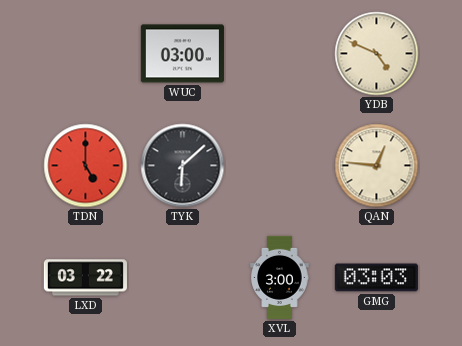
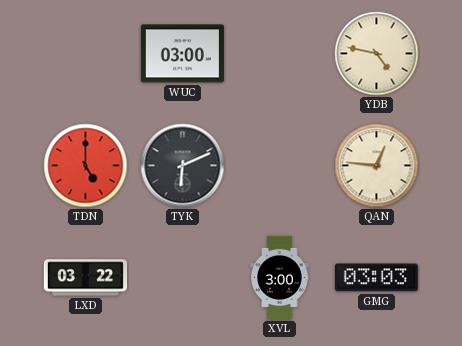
YDB: 4:49 -> 4:47 (377, 54)
TYK: 6:08 -> 6:11 (183, 166)
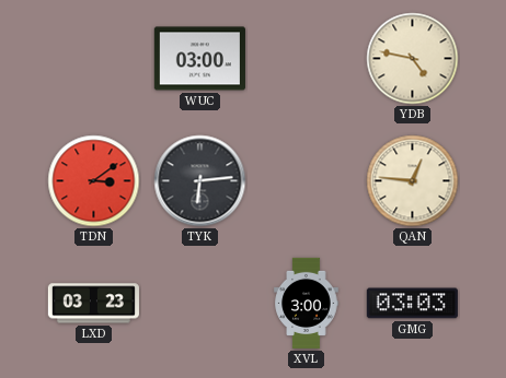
TDN: 5:00 -> 3:09 (94, 181)
TYK: 6:11 -> 6:14 (200, 181)
LXD: 03:22 -> 03:23 (93, 304)
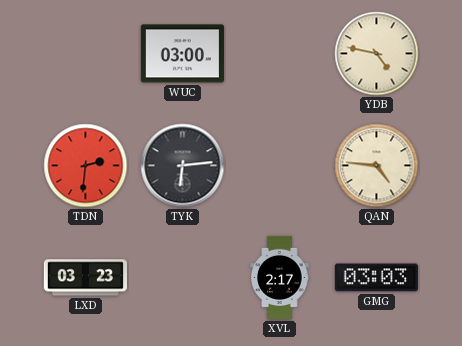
TDN: 3:09 -> 2:31 (86, 166)
QAN: 12:46 -> 4:46 (377, 166)
XVL: 3:00 -> 2:17 (280, 277)
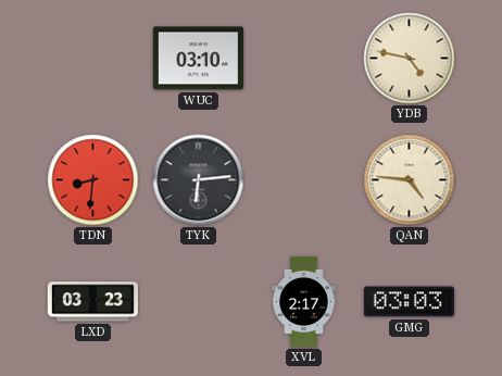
WUC: 03:00 -> 03:10 (198, 59)
TDN: 2:31 -> 8:31 (93, 180)
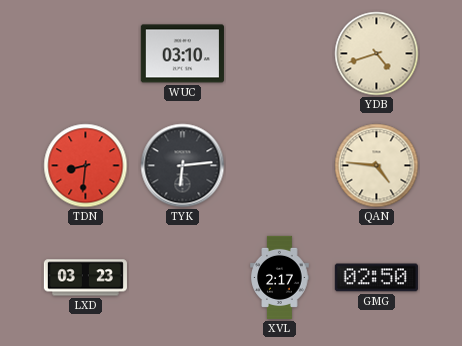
YDB: 4:47 -> 4:42 (377, 54)
GMG: 03:03 -> 02:50 (376, 278)
